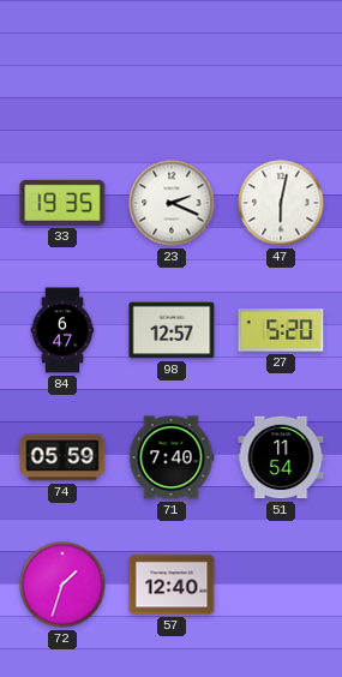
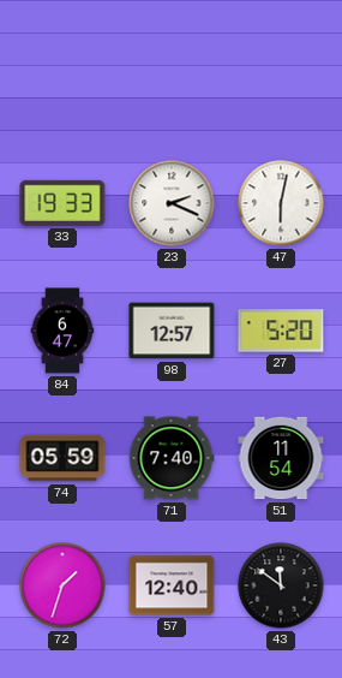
33: 19:35 -> 19:33 (62, 203)
43: none -> 11:51 (281, 585)
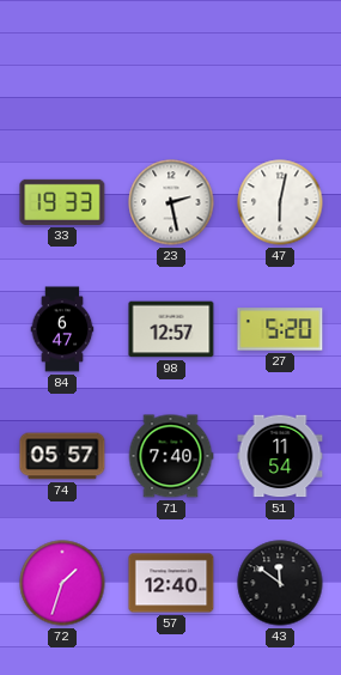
23: 2:19 -> 2:28 (171, 202)
74: 05:59 -> 05:57 (62, 456)
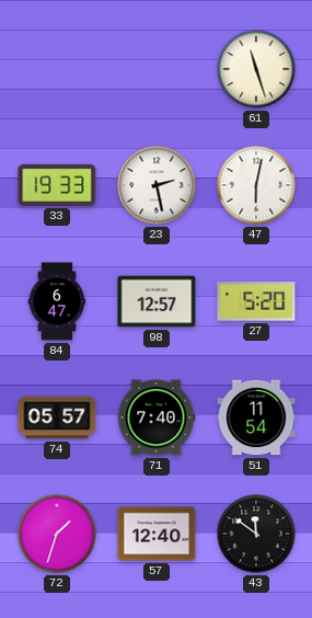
61: none -> 11:27 (256, 69)
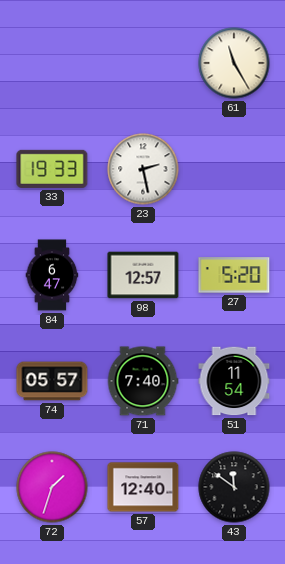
61: 11:27 -> 11:25 (234, 63)
47: 6:02 -> none (256, 185)
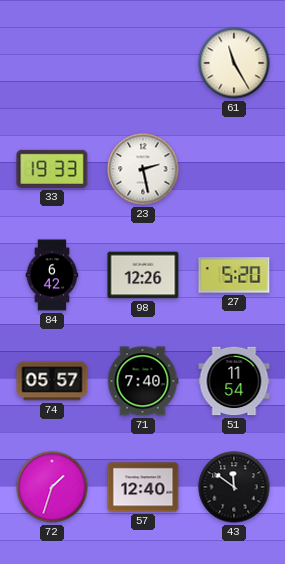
84: 6:47 -> 6:42 (52, 275)
98: 12:57 -> 12:26 (143, 275)
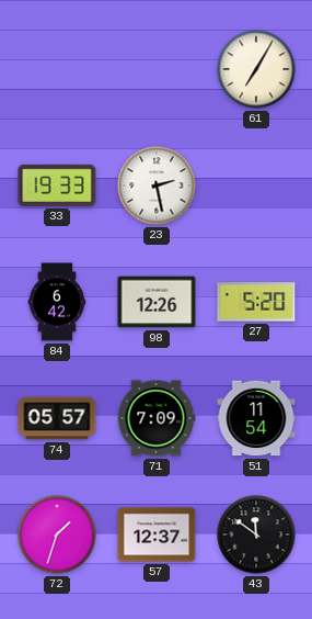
61: 11:25 -> 7:05 (256, 69)
71: 7:40 -> 7:09 (157, 418)
57: 12:40 -> 12:37 (157, 534)
